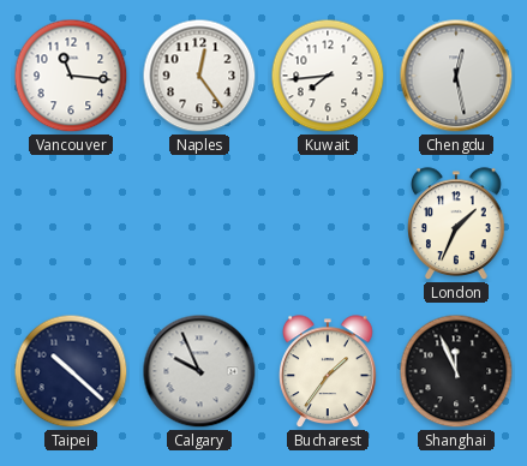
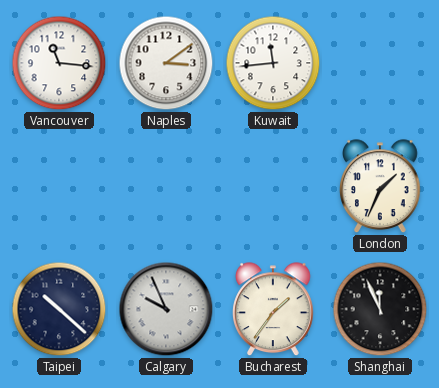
Naples: 12:24 -> 3:09 (166, 63)
Kuwait: 7:44 -> 11:44 (273, 63)
Chengdu: 12:28 -> none (456, 76)
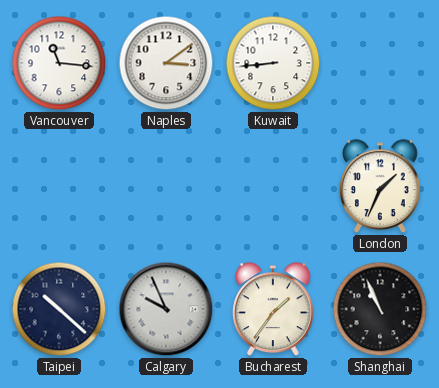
Kuwait: 11:44 -> 8:44 (273, 63)
Shanghai: 11:56 -> 10:56 (380, 309)
